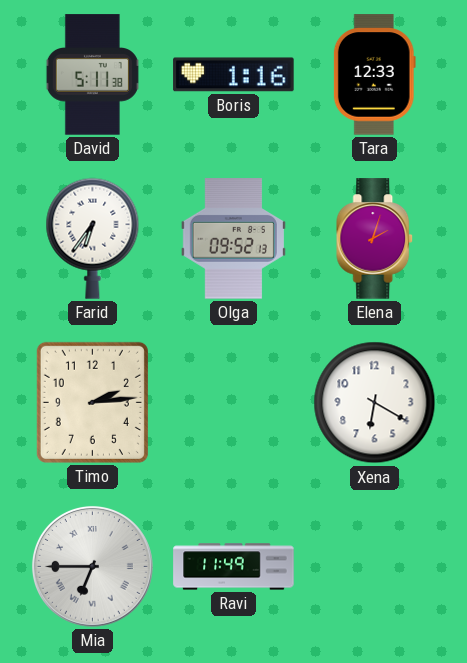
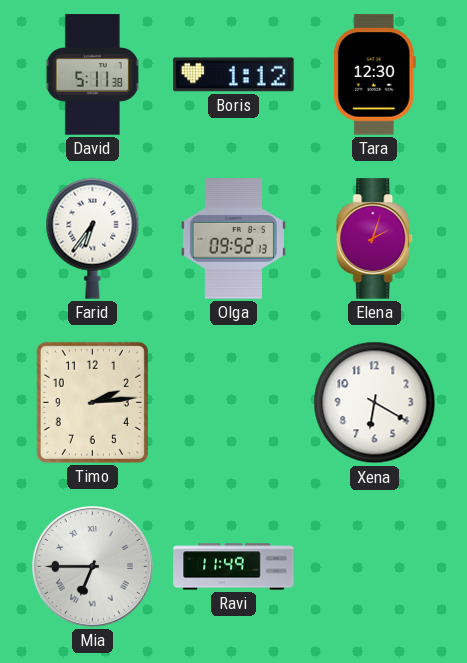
Boris: 1:16 -> 1:12 (234, 75)
Tara: 12:33 -> 12:30 (374, 75)
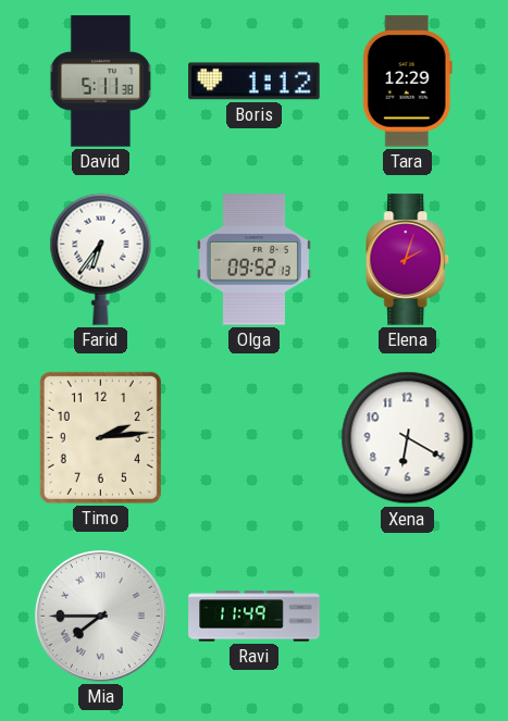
Tara: 12:30 -> 12:29 (407, 82)
Mia: 6:45 -> 7:45 (100, 616)
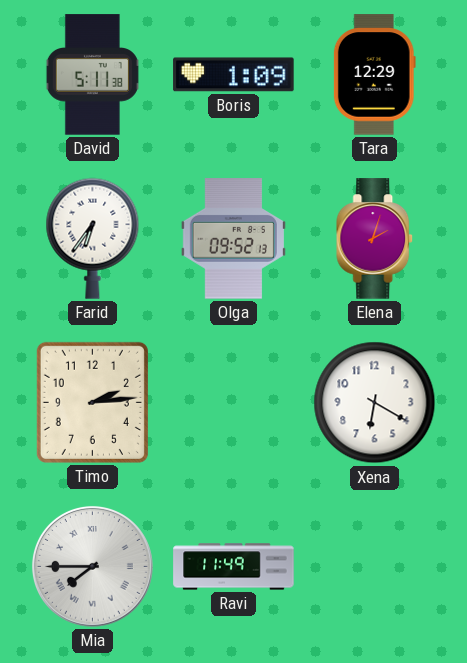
Boris: 1:12 -> 1:09 (234, 75)
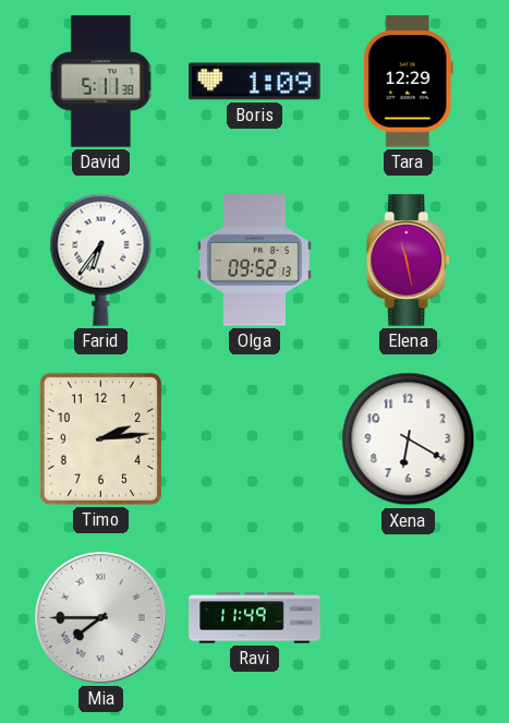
Elena: 2:03 -> 11:28 (409, 261)
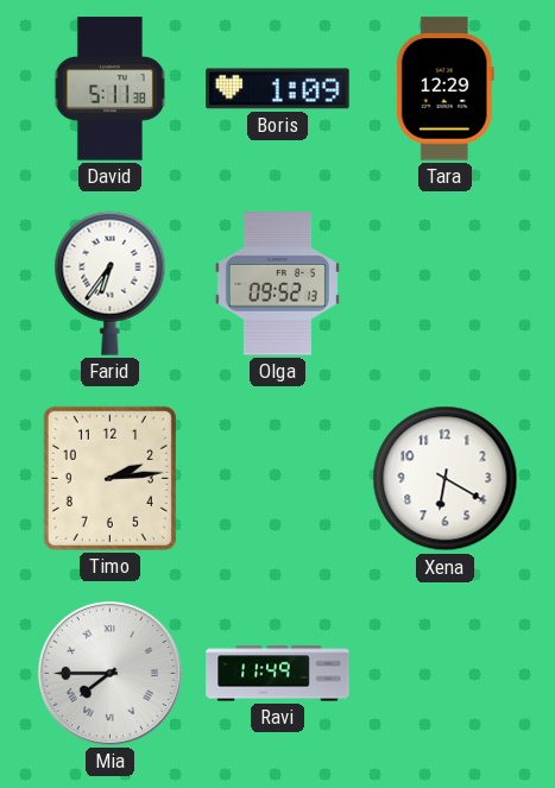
Elena: 11:28 -> none (409, 261)
